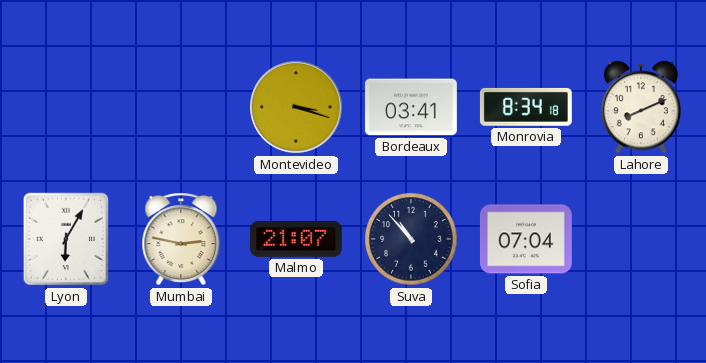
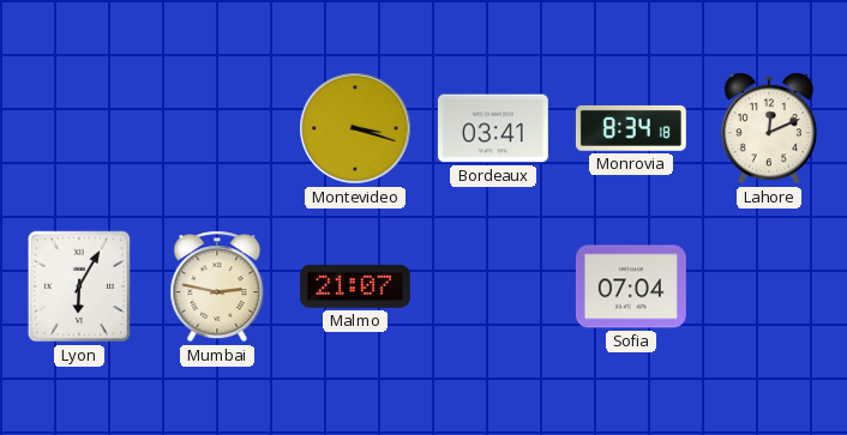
Lahore: 8:11 -> 12:11 (769, 128)
Suva: 10:53 -> none (411, 239)
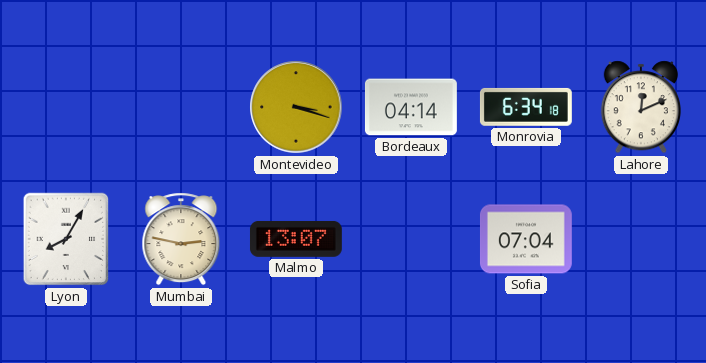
Bordeaux: 03:41 -> 04:14 (411, 107)
Monrovia: 8:34 -> 6:34 (526, 107)
Lyon: 6:05 -> 8:05 (66, 239)
Malmo: 21:07 -> 13:07 (296, 239)
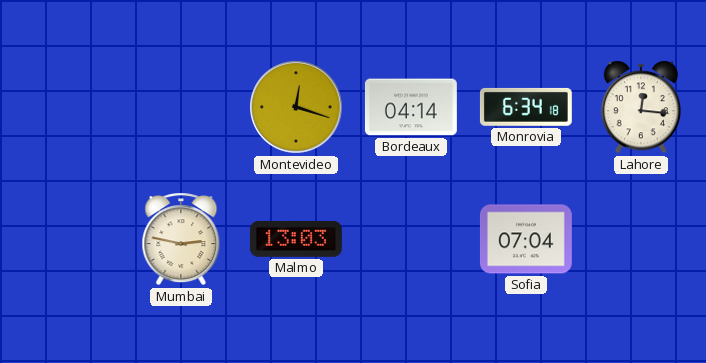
Montevideo: 3:18 -> 12:18 (296, 107)
Lahore: 12:11 -> 12:16 (641, 107)
Lyon: 8:05 -> none (66, 239)
Malmo: 13:07 -> 13:03 (296, 239)
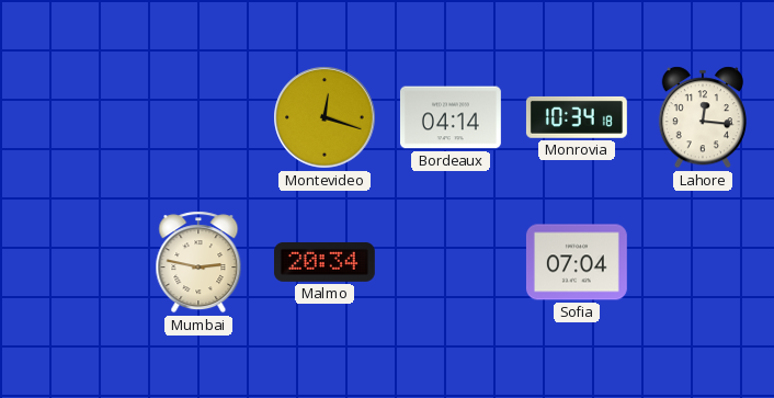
Monrovia: 6:34 -> 10:34 (577, 117)
Malmo: 13:03 -> 20:34 (325, 262)
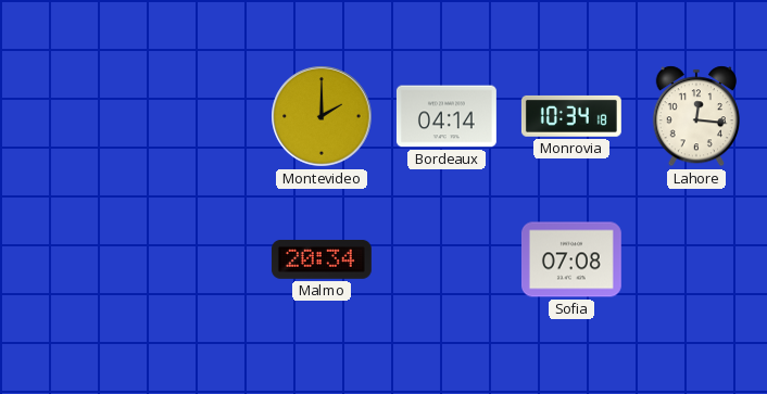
Montevideo: 12:18 -> 2:00 (322, 116)
Mumbai: 2:47 -> none (198, 262)
Sofia: 07:04 -> 07:08 (571, 259)
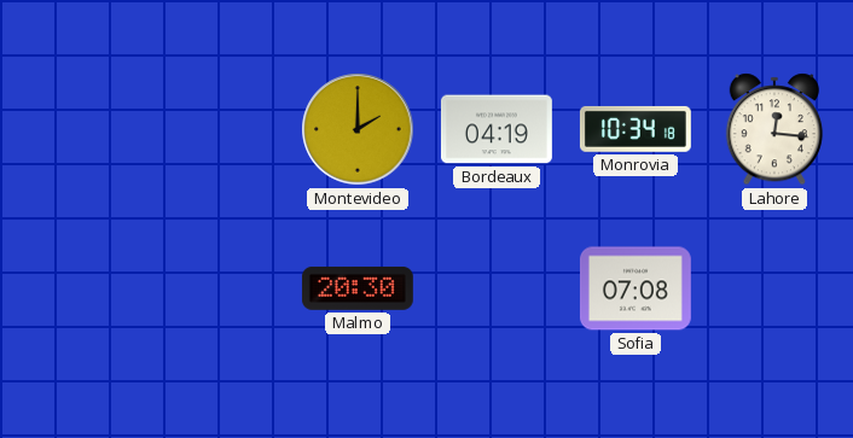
Bordeaux: 04:14 -> 04:19 (497, 129)
Malmo: 20:34 -> 20:30 (358, 288)
